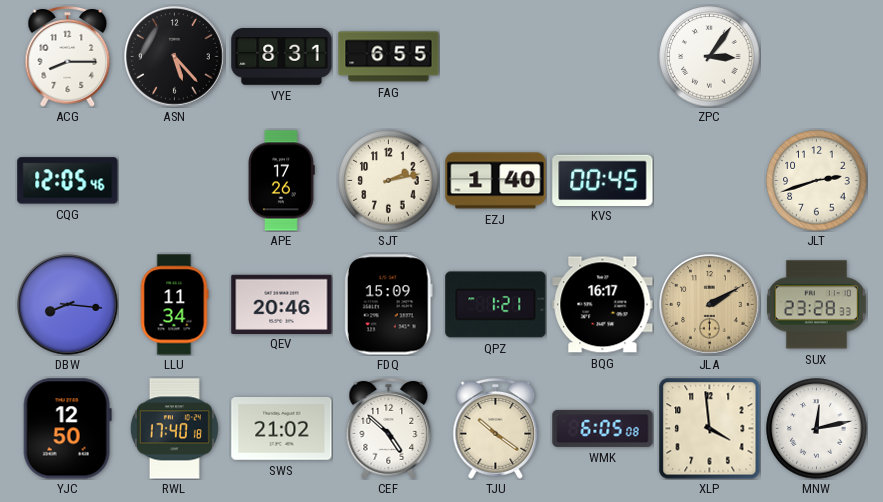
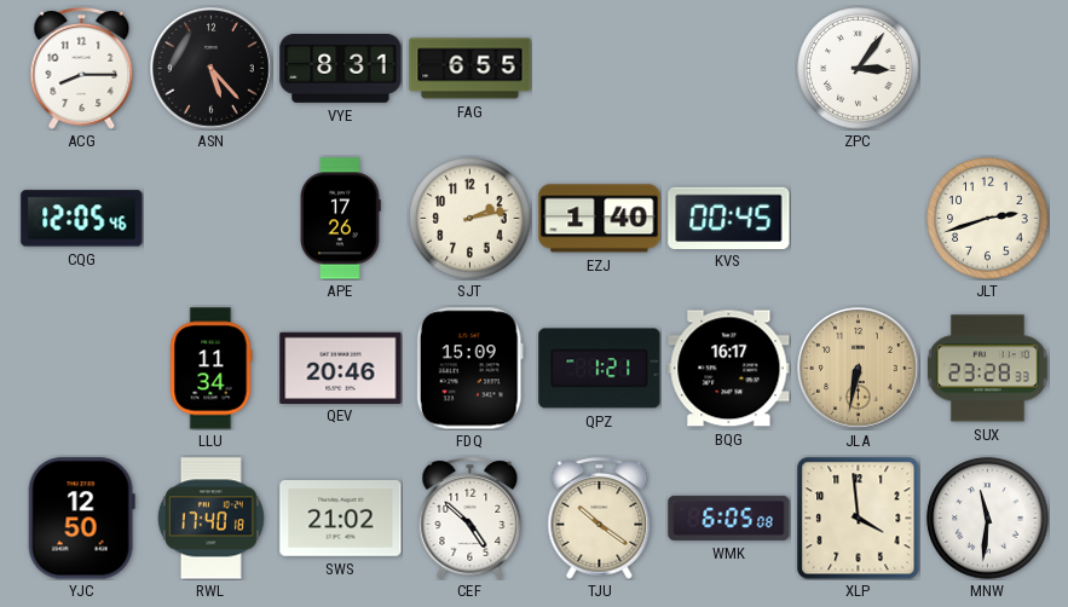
DBW: 8:16 -> none (68, 305)
JLA: 2:10 -> 6:32 (859, 369)
MNW: 12:13 -> 11:31 (988, 519)
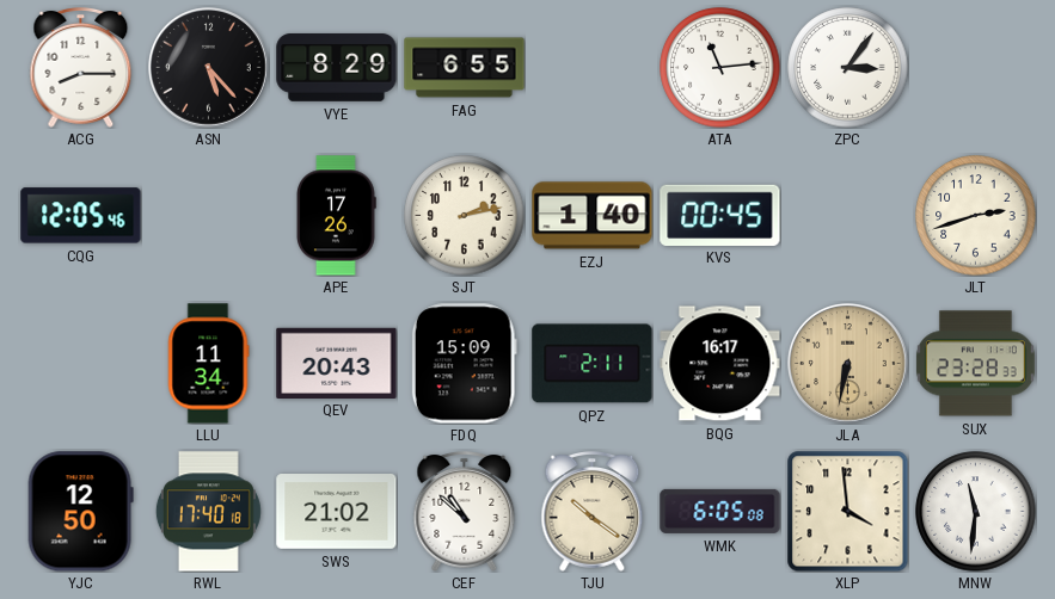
VYE: 8:31 -> 8:29 (337, 68)
ATA: none -> 11:14 (720, 68)
QEV: 20:46 -> 20:43 (337, 363)
QPZ: 1:21 -> 2:11 (593, 364)
CEF: 4:52 -> 10:52 (465, 512)
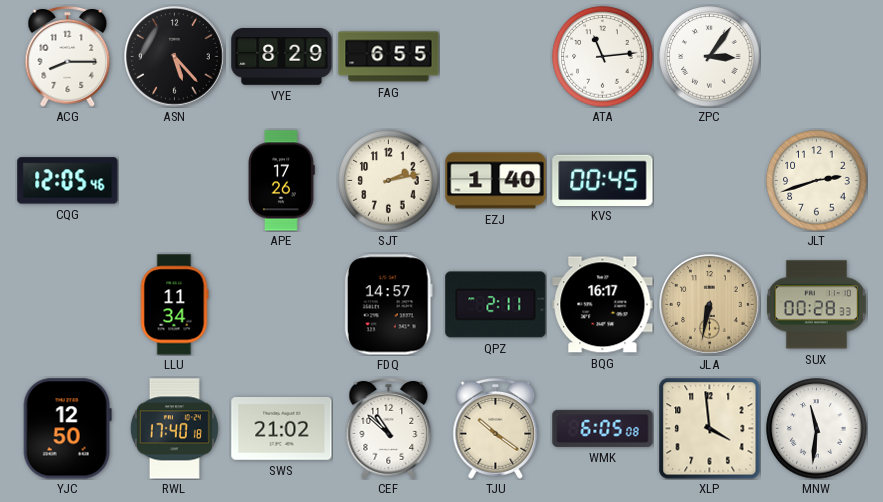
QEV: 20:43 -> none (337, 363)
FDQ: 15:09 -> 14:57 (388, 305)
SUX: 23:28 -> 00:28 (816, 305)
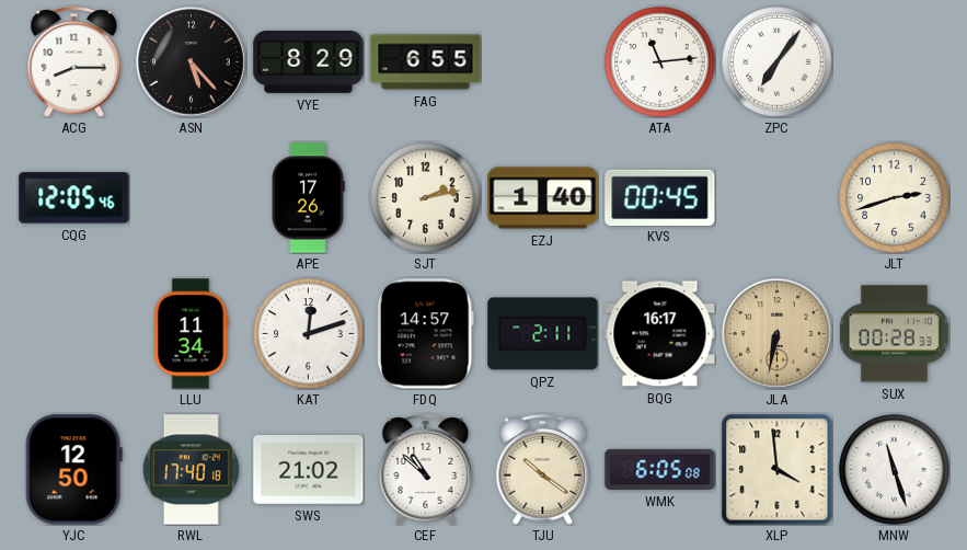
ZPC: 3:06 -> 7:06 (778, 62)
KAT: none -> 12:12 (309, 334)
MNW: 11:31 -> 11:27 (895, 470)
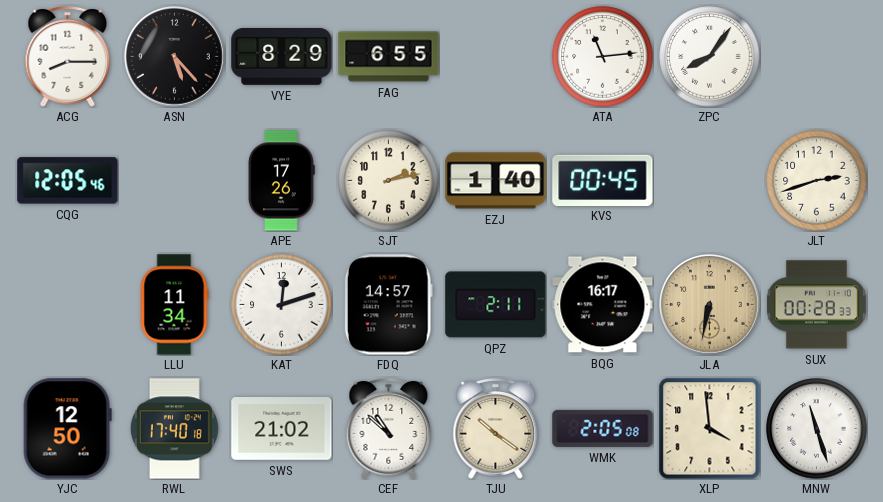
ZPC: 7:06 -> 8:06 (710, 57)
WMK: 6:05 -> 2:05 (603, 428)
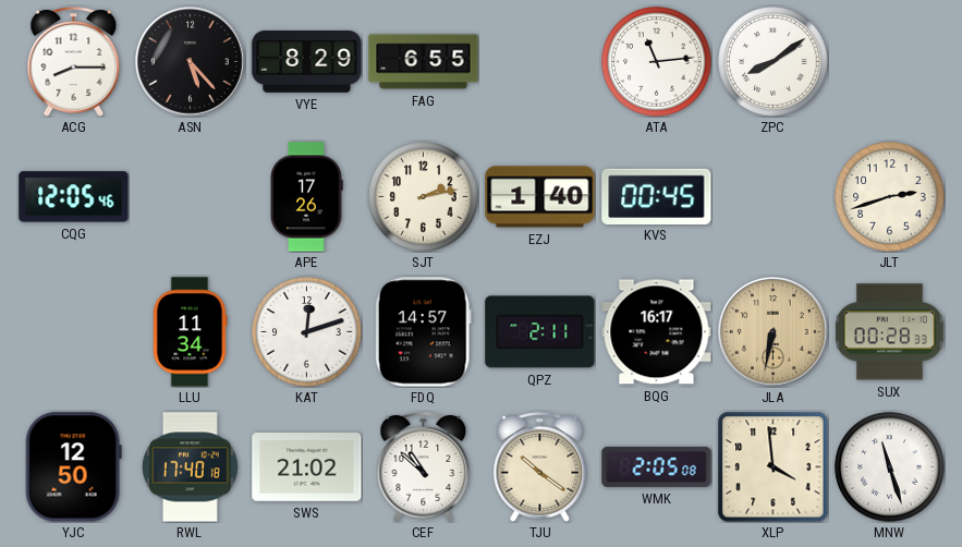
ZPC: 8:06 -> 8:09 (774, 62)
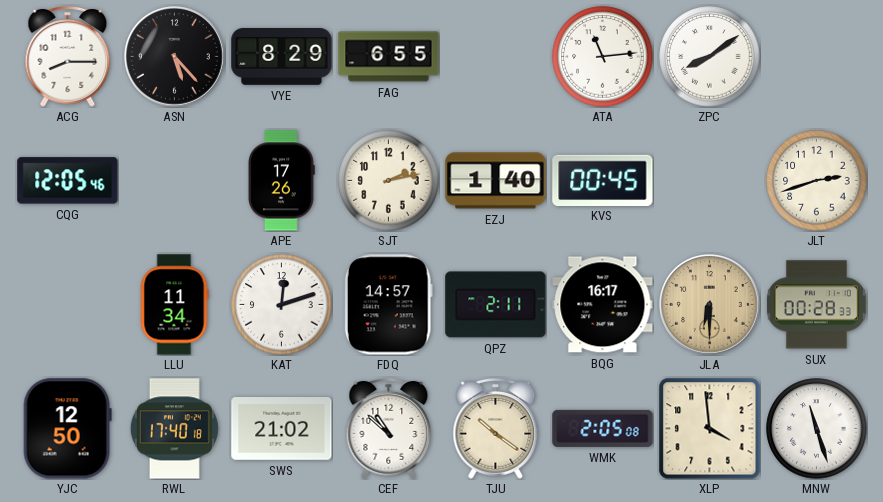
JLA: 6:32 -> 6:30 (710, 305)
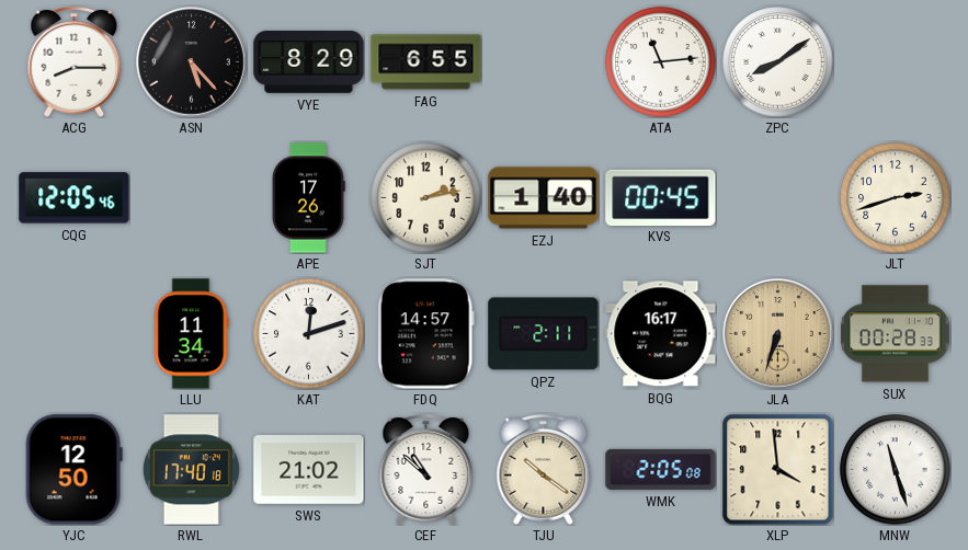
JLA: 6:30 -> 6:33 (778, 334)
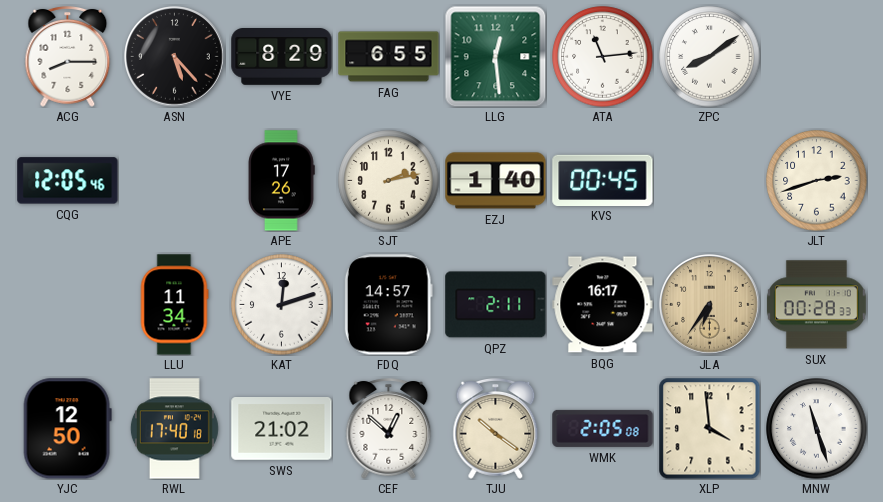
LLG: none -> 12:29 (495, 56)
JLA: 6:33 -> 6:36 (710, 305)
CEF: 10:52 -> 12:52 (389, 429)
